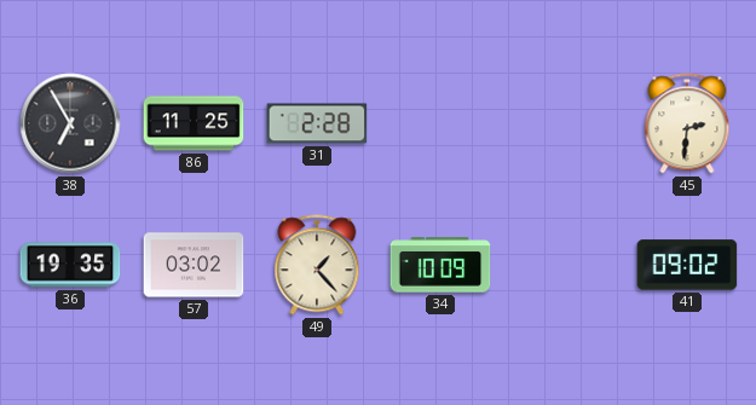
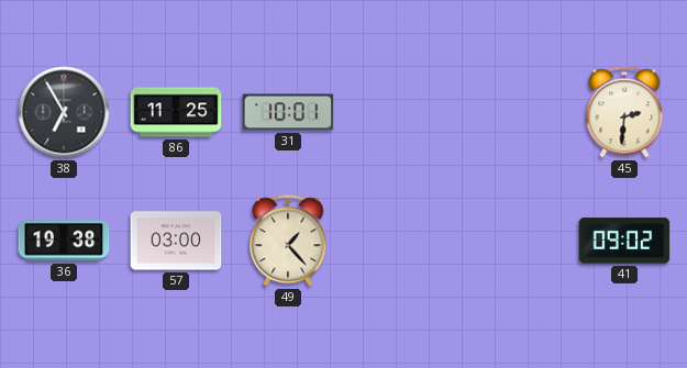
31: 2:28 -> 10:01 (288, 112)
36: 19:35 -> 19:38 (64, 241)
57: 03:02 -> 03:00 (176, 241)
34: 10:09 -> none (440, 265)
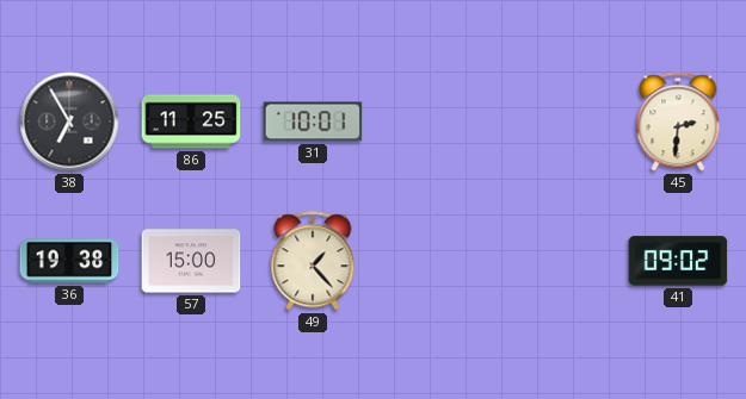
57: 03:00 -> 15:00 (191, 261)
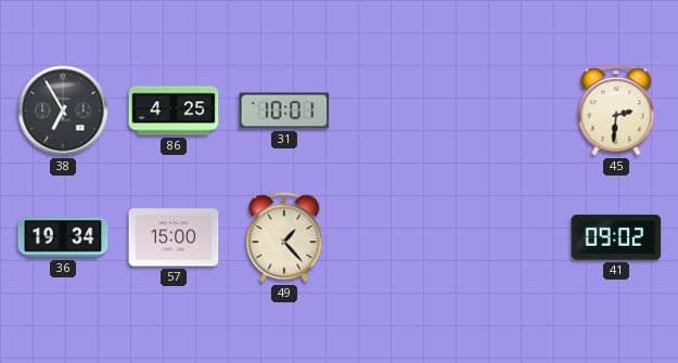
86: 11:25 -> 4:25 (174, 111)
36: 19:38 -> 19:34 (63, 237)
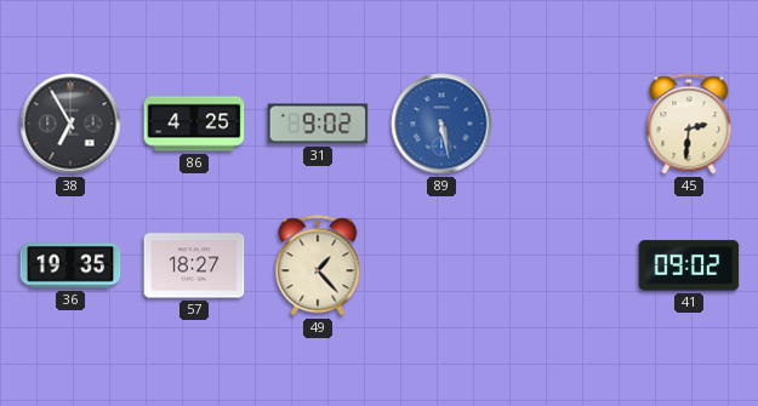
31: 10:01 -> 9:02 (318, 124)
89: none -> 5:28 (441, 124)
36: 19:34 -> 19:35 (70, 265)
57: 15:00 -> 18:27 (194, 265)
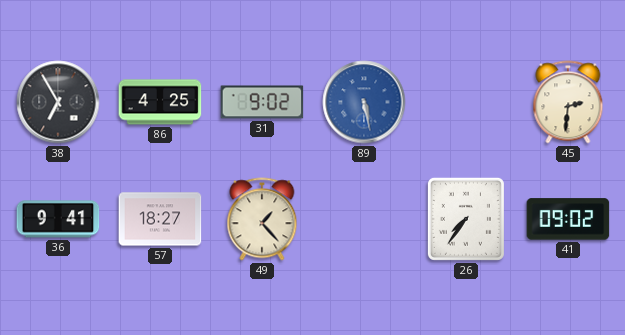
36: 19:35 -> 9:41 (58, 219)
26: none -> 7:36 (466, 219)
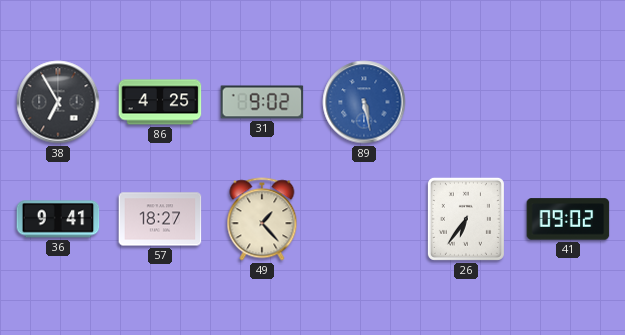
45: 2:31 -> none (568, 102)
26: 7:36 -> 6:36 (466, 219)
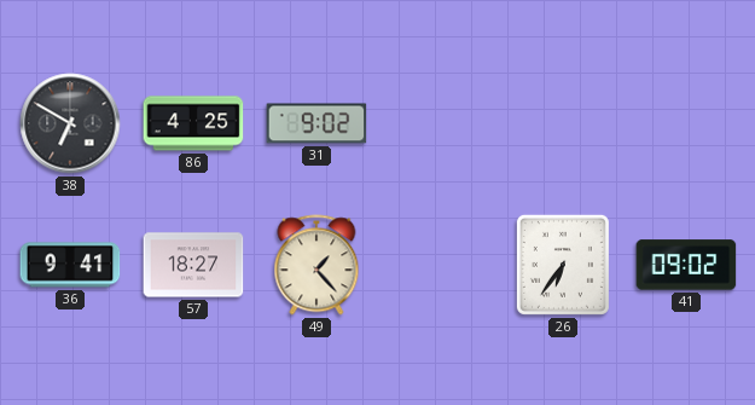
38: 6:55 -> 6:50 (70, 123)
89: 5:28 -> none (364, 102)
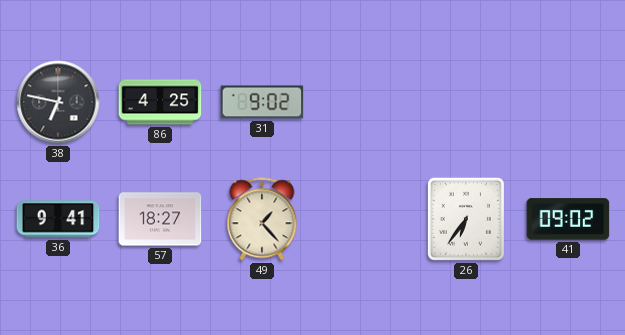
38: 6:50 -> 6:47 (58, 102)
